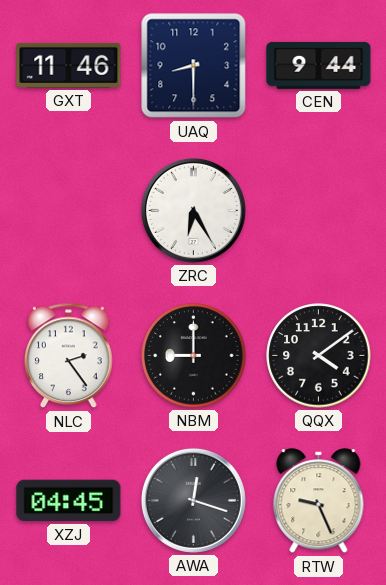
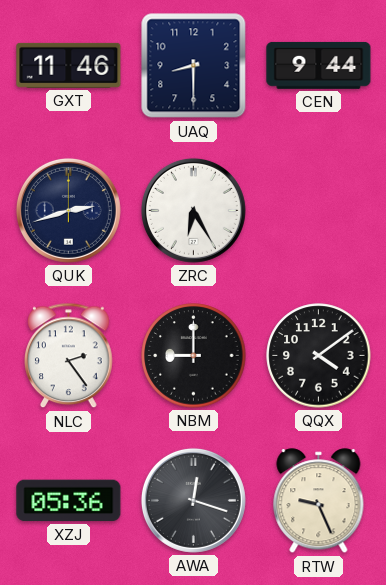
QUK: none -> 2:42 (68, 210)
XZJ: 04:45 -> 05:36 (69, 501)
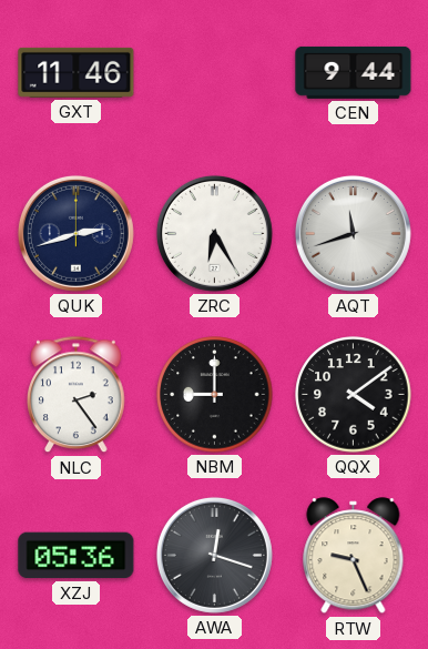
UAQ: 8:30 -> none (194, 66)
AQT: none -> 11:42 (353, 233)
